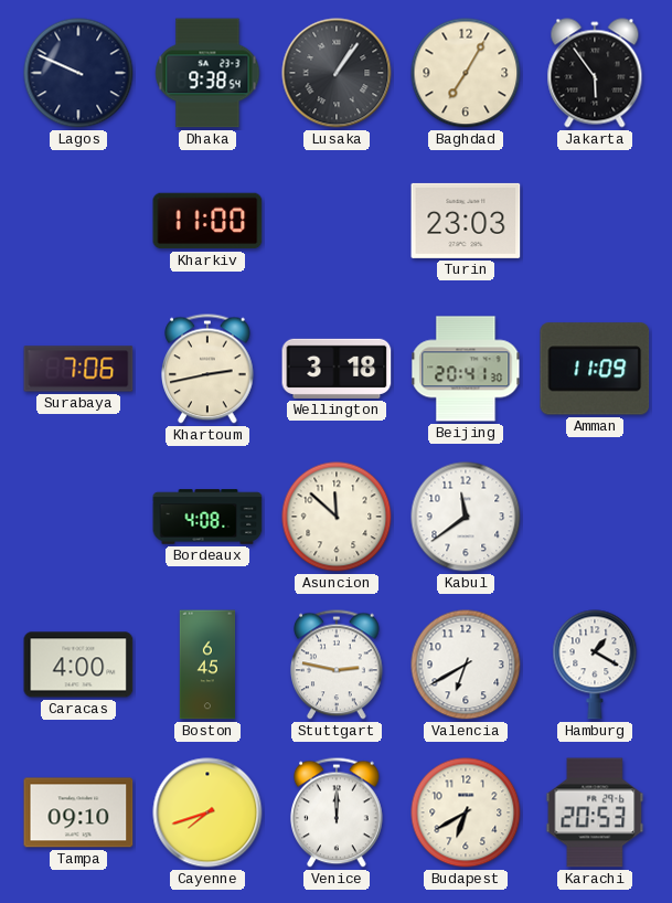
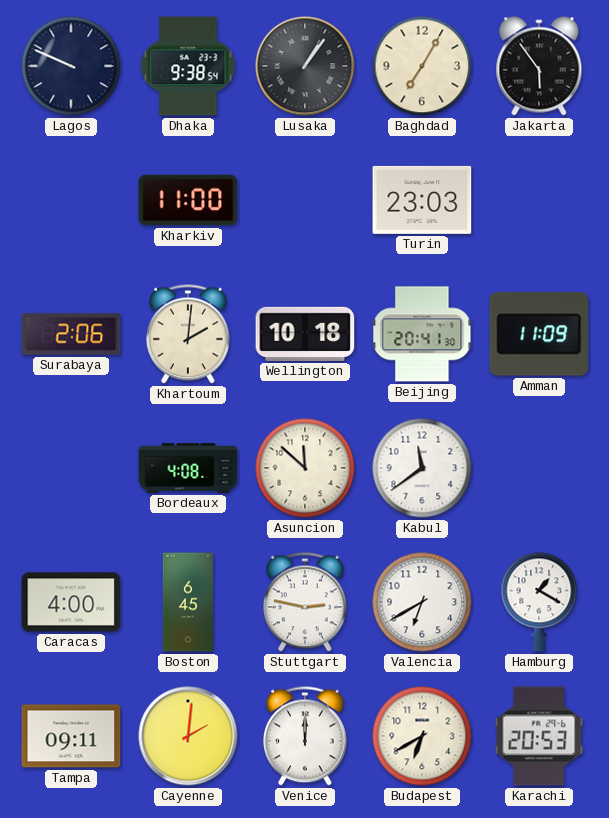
Surabaya: 7:06 -> 2:06 (71, 334)
Khartoum: 2:43 -> 2:01 (189, 334)
Wellington: 3:18 -> 10:18 (305, 334)
Tampa: 09:10 -> 09:11 (71, 736)
Cayenne: 7:42 -> 2:01 (188, 736)
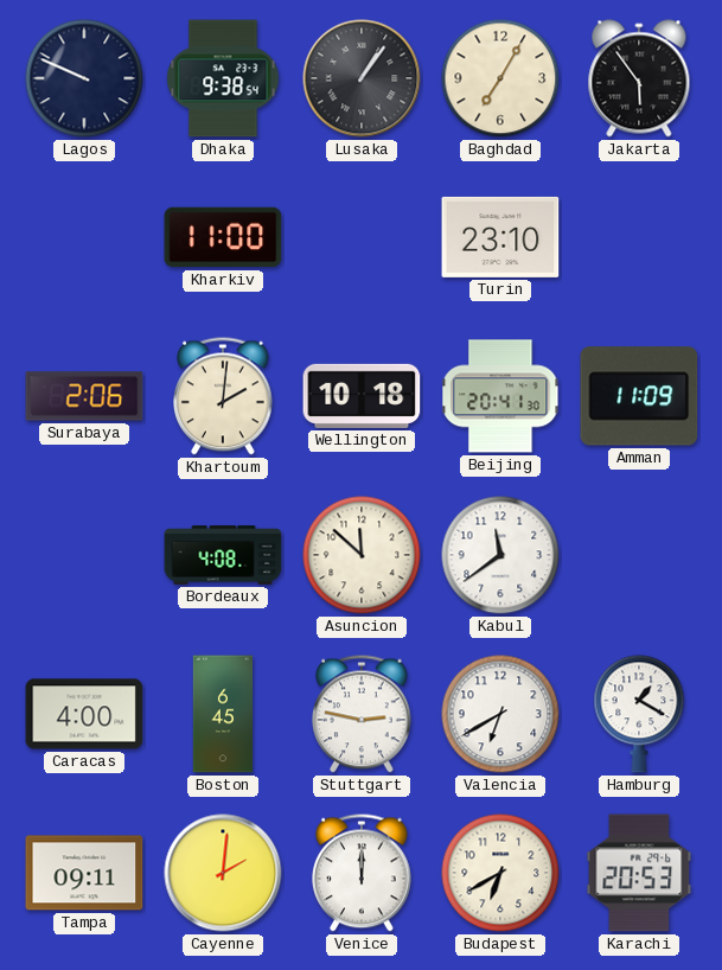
Turin: 23:03 -> 23:10 (500, 237)
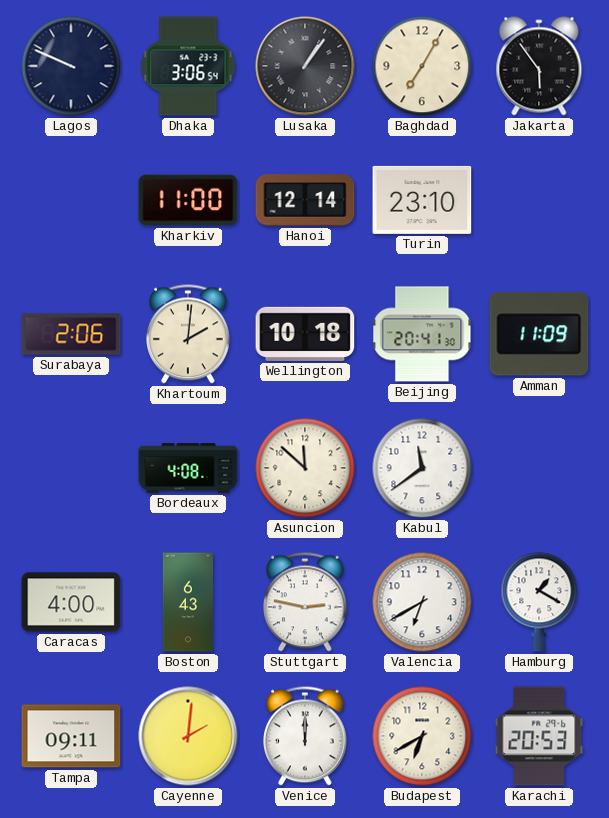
Dhaka: 9:38 -> 3:06 (188, 66)
Hanoi: none -> 12:14 (305, 200)
Boston: 6:45 -> 6:43 (188, 602)
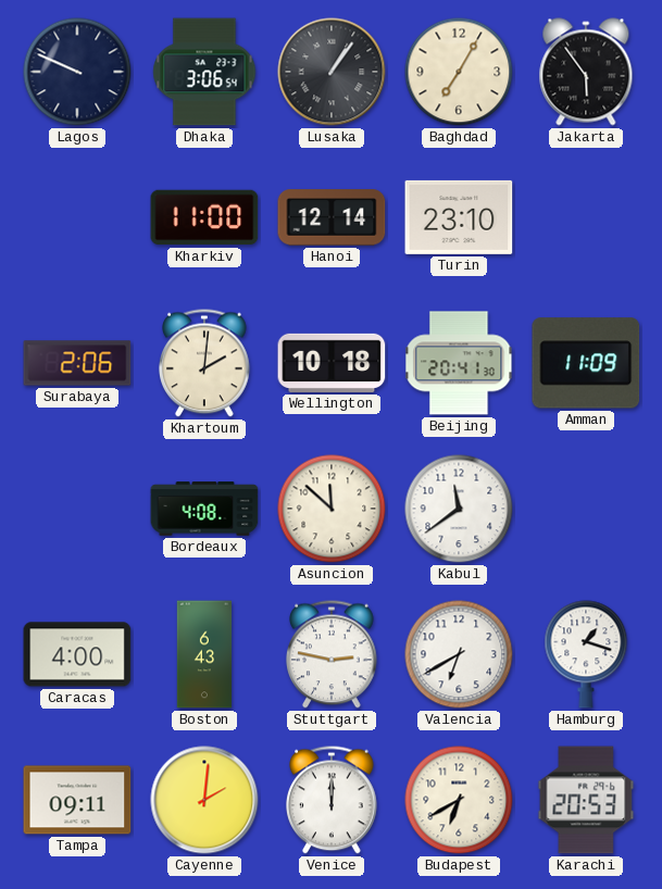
Hamburg: 1:20 -> 1:18 (586, 654)
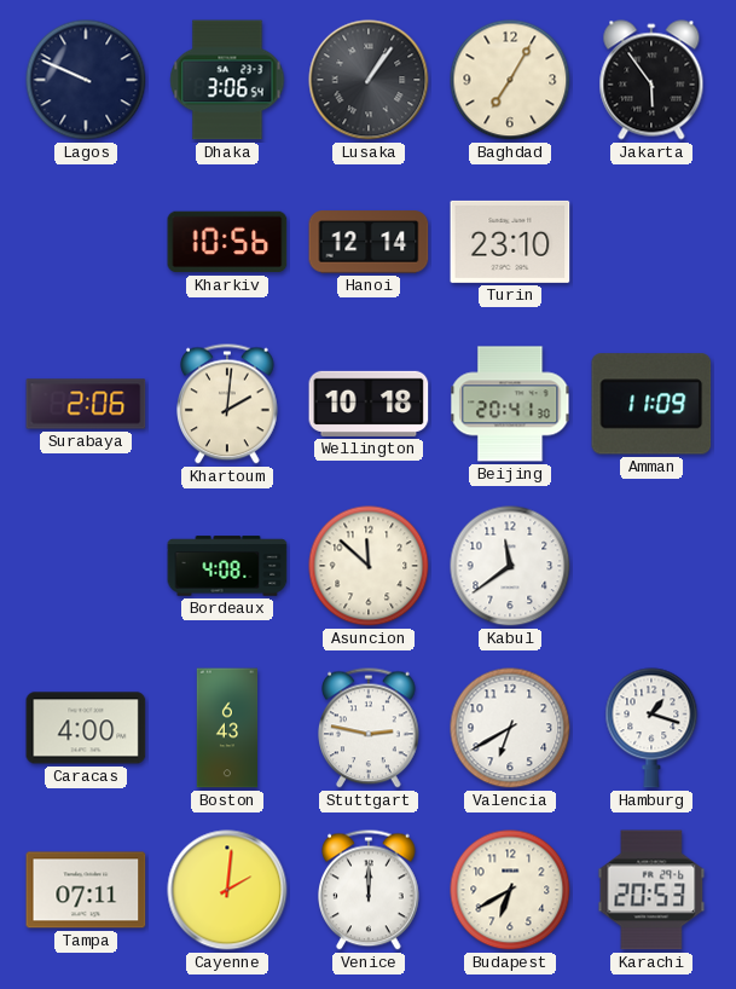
Kharkiv: 11:00 -> 10:56 (227, 242)
Tampa: 09:11 -> 07:11 (86, 890)
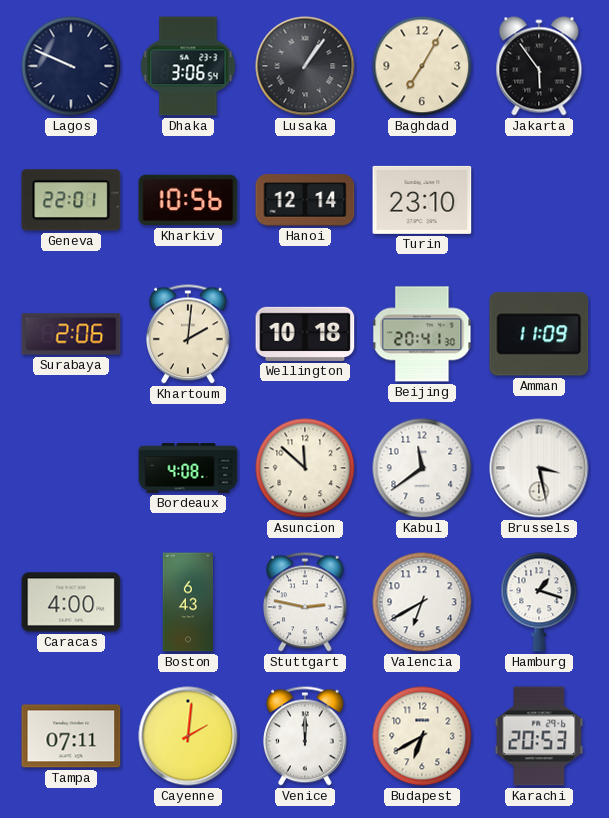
Geneva: none -> 22:01 (71, 200)
Brussels: none -> 3:28 (539, 468)
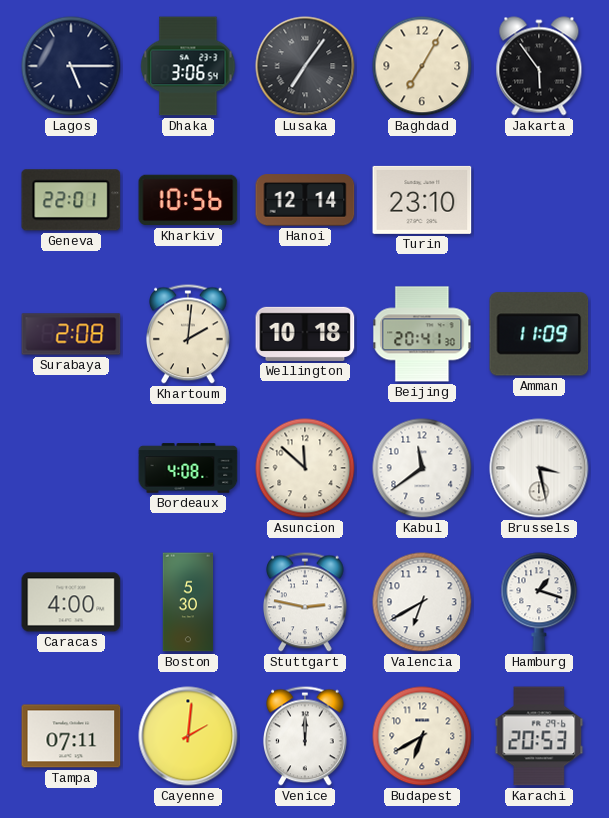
Lagos: 9:49 -> 5:15 (71, 66)
Lusaka: 1:06 -> 7:06 (305, 66)
Surabaya: 2:06 -> 2:08 (71, 334)
Boston: 6:43 -> 5:30 (188, 602)
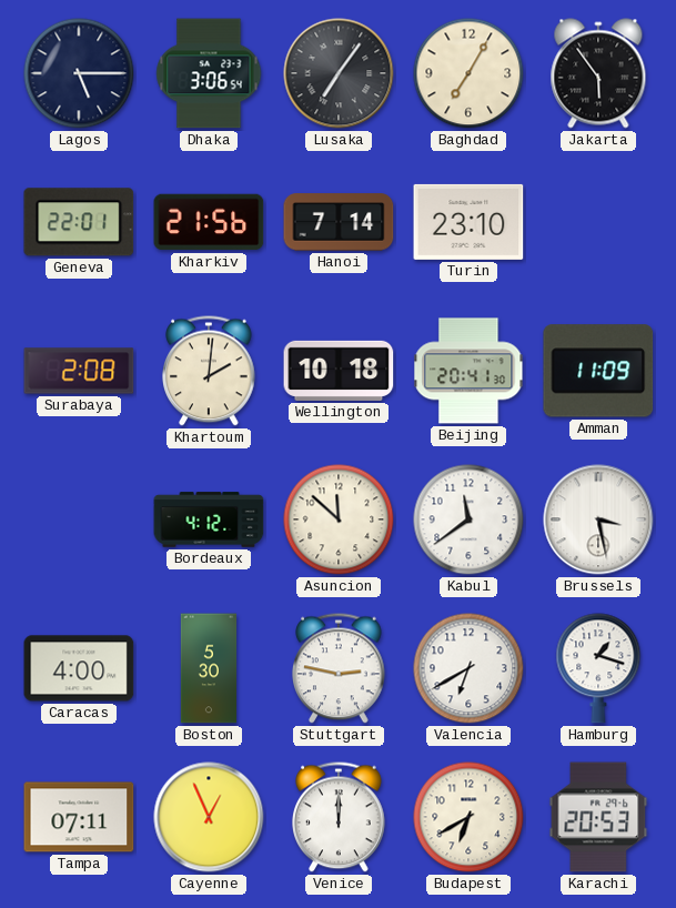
Kharkiv: 10:56 -> 21:56 (209, 222)
Hanoi: 12:14 -> 7:14 (339, 222)
Bordeaux: 4:08 -> 4:12 (209, 519)
Cayenne: 2:01 -> 12:56 (209, 817)
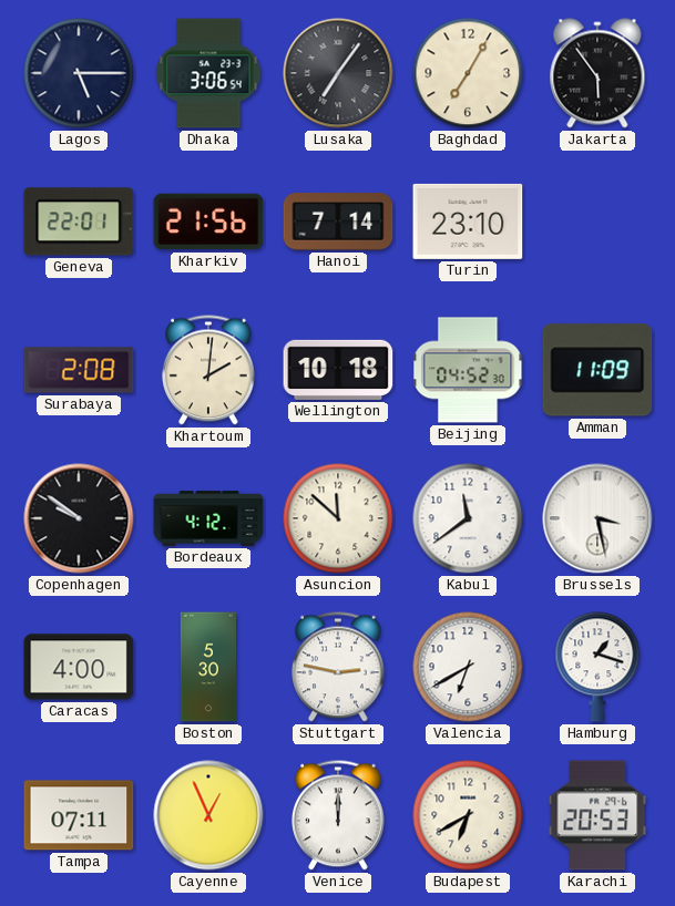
Beijing: 20:41 -> 04:52 (468, 370)
Copenhagen: none -> 9:51 (79, 518)
